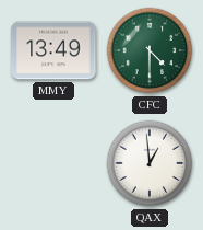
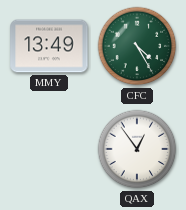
CFC: 4:30 -> 4:25 (137, 46)
QAX: 12:59 -> 12:54 (137, 149)
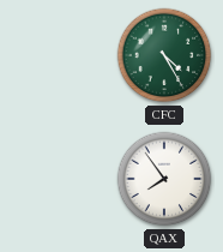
MMY: 13:49 -> none (49, 46)
QAX: 12:54 -> 7:54 (164, 179)
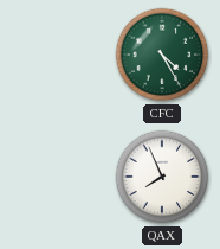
QAX: 7:54 -> 7:56 (162, 177)
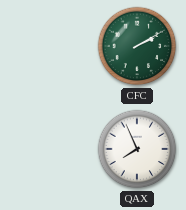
CFC: 4:25 -> 2:10 (137, 46)
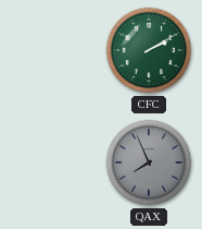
QAX dial: white -> grey (149, 162)
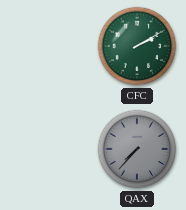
QAX: 7:56 -> 7:37 (137, 149)
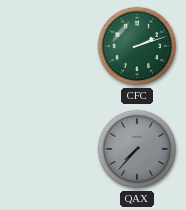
CFC: 2:10 -> 2:12 (137, 46)
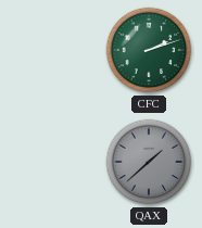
QAX: 7:37 -> 1:38 (149, 162)
